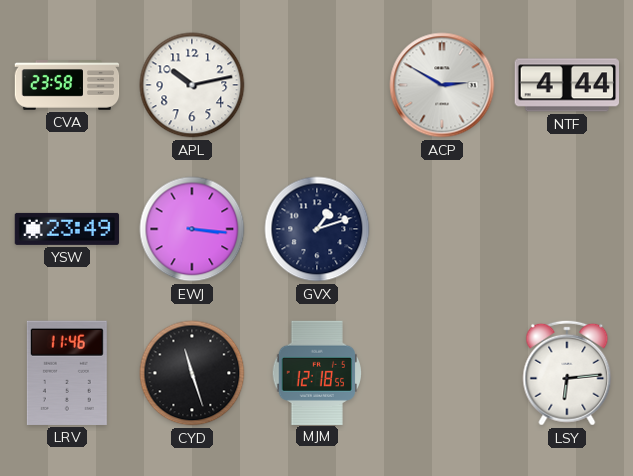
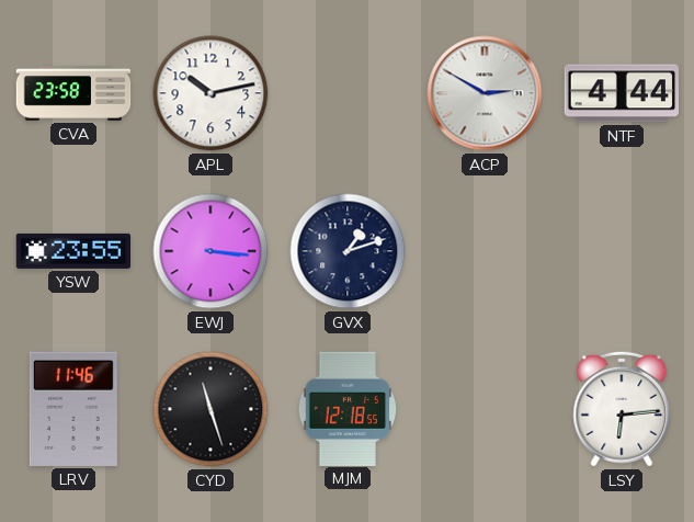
YSW: 23:49 -> 23:55 (73, 251)
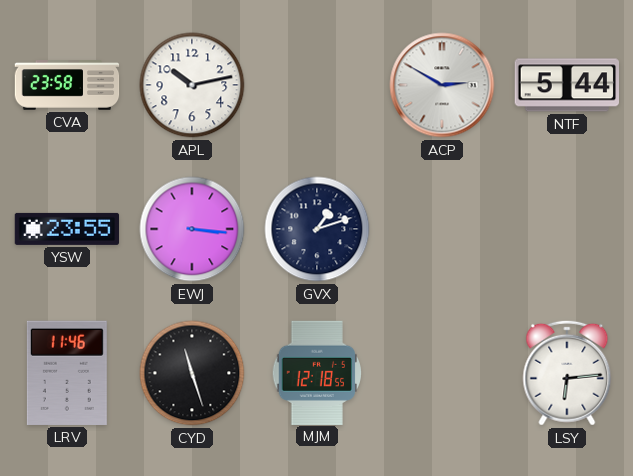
NTF: 4:44 -> 5:44 (566, 85)
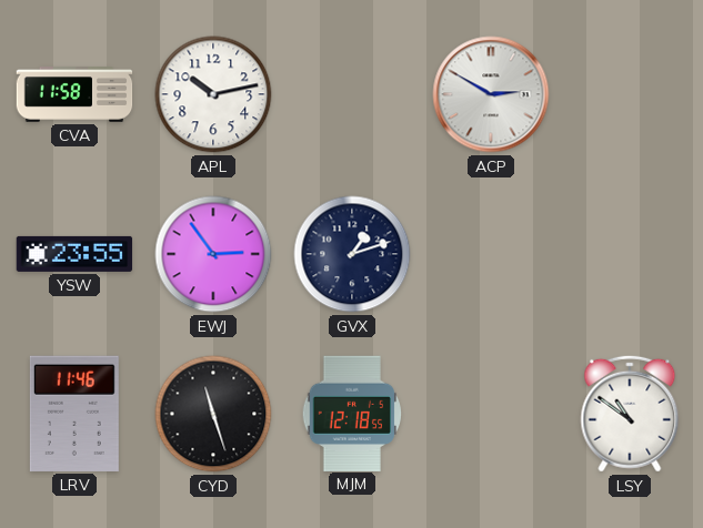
CVA: 23:58 -> 11:58 (74, 94)
NTF: 5:44 -> none (566, 85)
EWJ: 3:16 -> 2:54 (213, 254)
LSY: 6:14 -> 10:51 (630, 414)
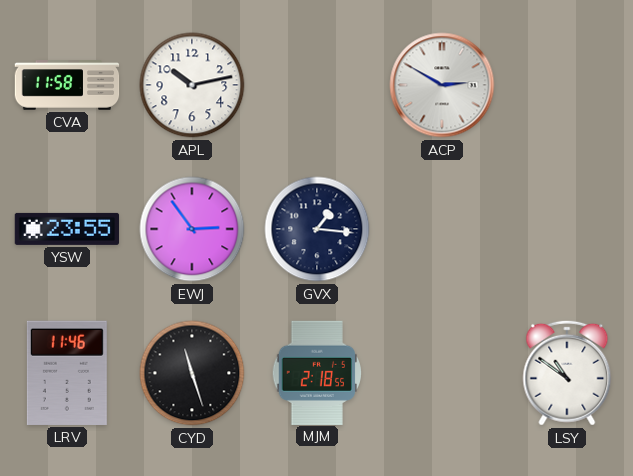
GVX: 1:12 -> 1:16 (317, 229)
MJM: 12:18 -> 2:18 (317, 372)
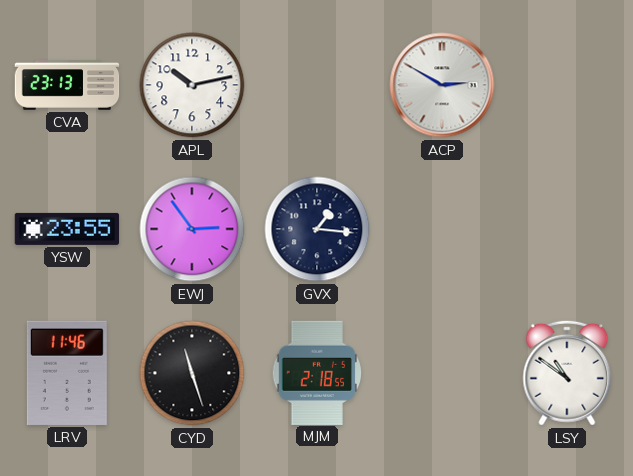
CVA: 11:58 -> 23:13 (67, 85)
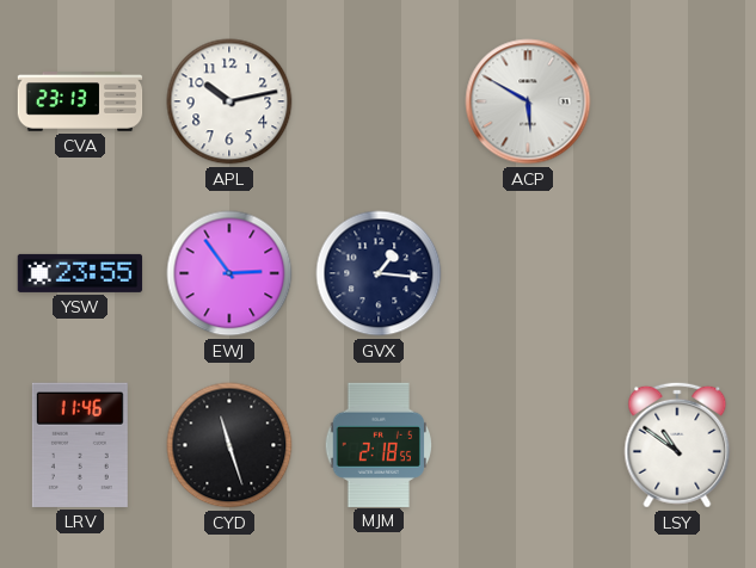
ACP: 2:50 -> 5:50 (528, 101)
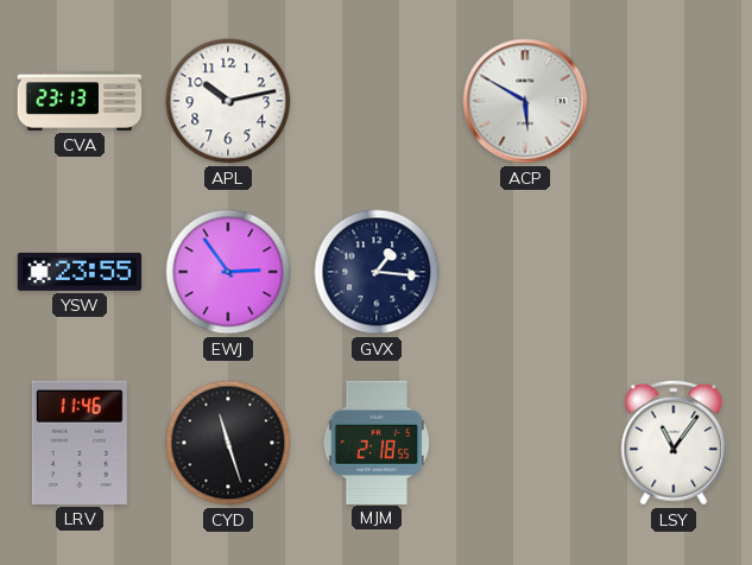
LSY: 10:51 -> 11:06 (674, 443)
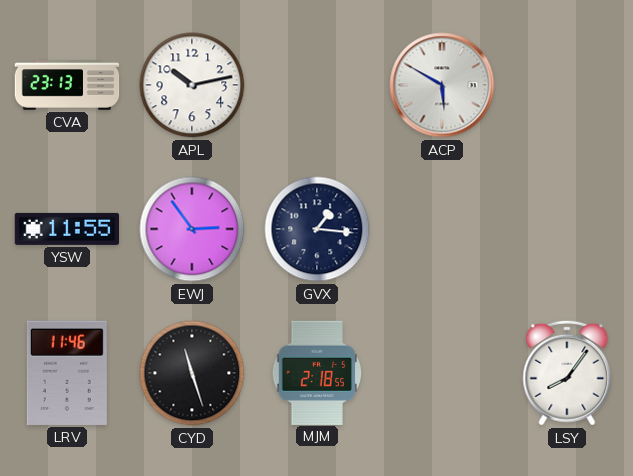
YSW: 23:55 -> 11:55 (67, 229)
LSY: 11:06 -> 8:06 (567, 373)
